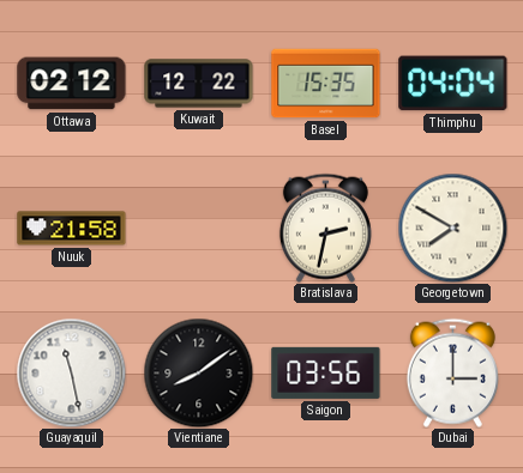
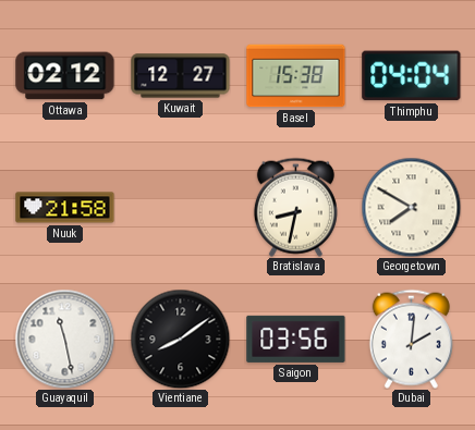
Kuwait: 12:22 -> 12:27 (181, 76)
Basel: 15:35 -> 15:38 (296, 76)
Bratislava: 2:32 -> 8:32 (295, 207)
Dubai: 3:00 -> 2:01 (411, 339)
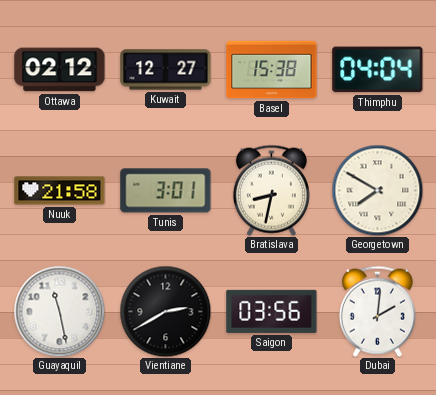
Tunis: none -> 3:01 (166, 191)
Vientiane: 8:09 -> 2:40 (165, 311)
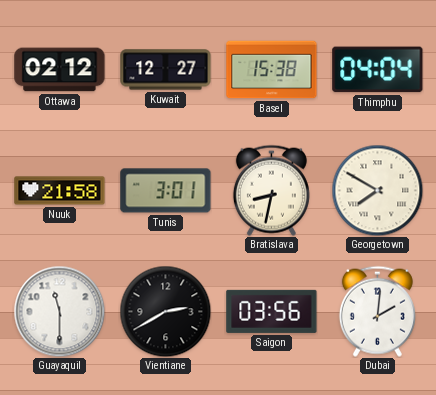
Guayaquil: 11:28 -> 11:30 (59, 311)
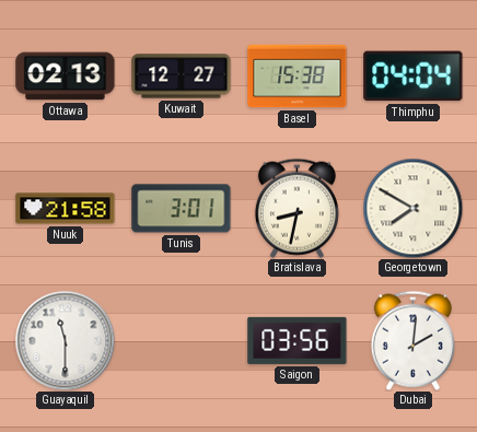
Ottawa: 02:12 -> 02:13 (66, 77)
Vientiane: 2:40 -> none (165, 311)
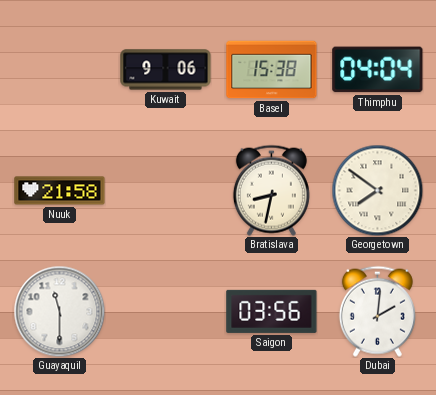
Ottawa: 02:13 -> none (66, 77)
Kuwait: 12:27 -> 9:06 (166, 70)
Tunis: 3:01 -> none (182, 209)
Georgetown: 7:50 -> 7:51 (377, 190)
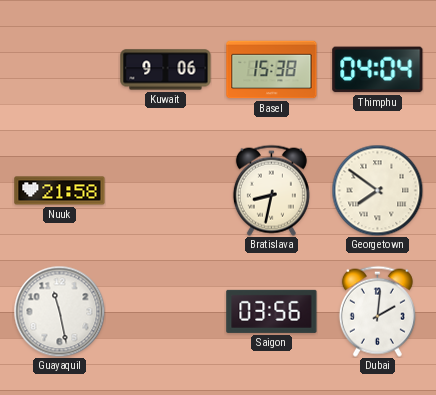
Guayaquil: 11:30 -> 11:28 (59, 311)
